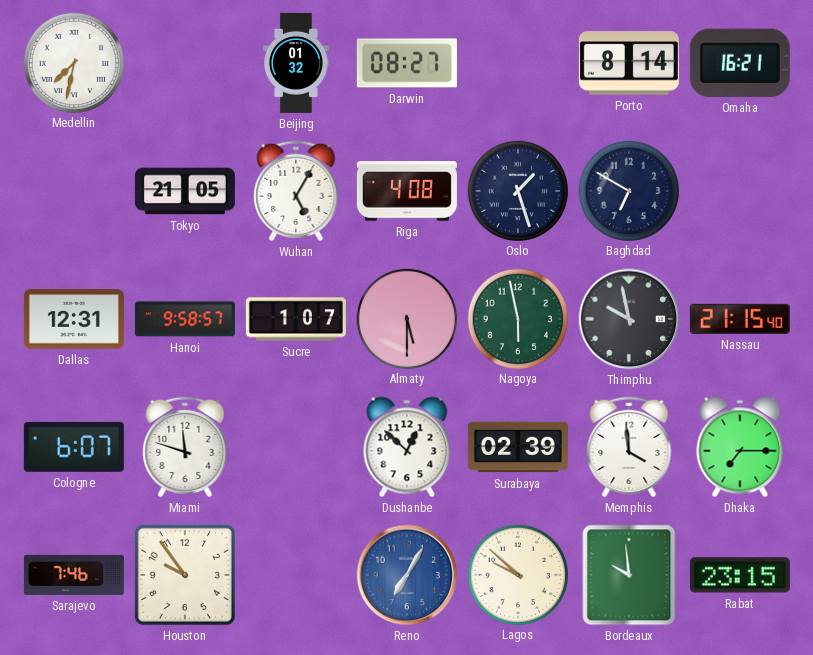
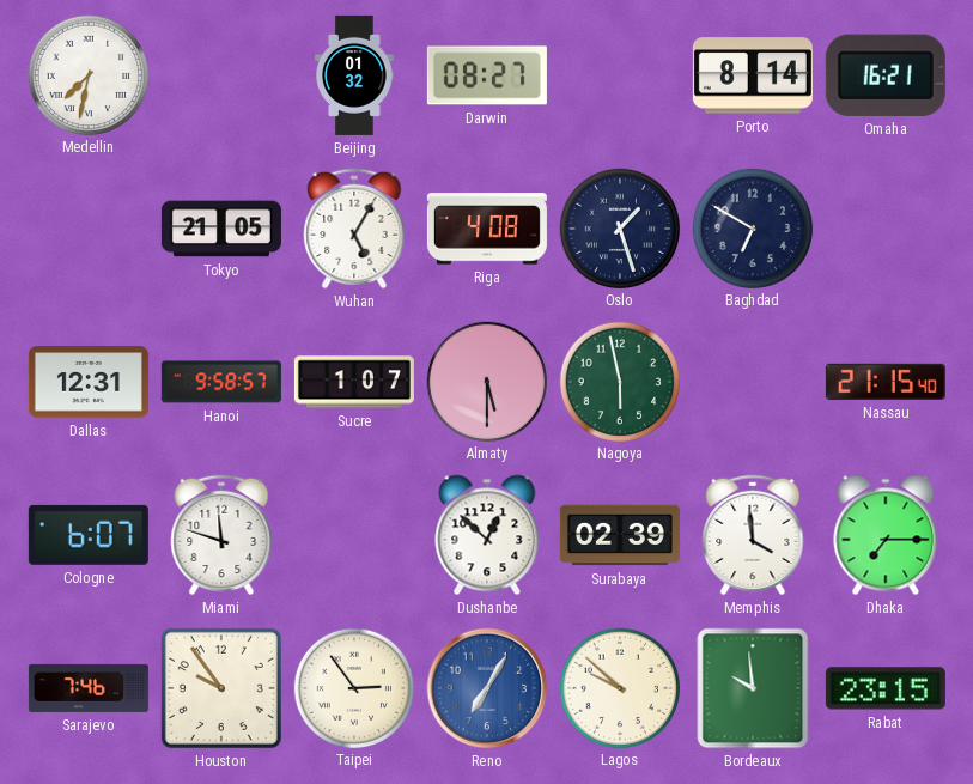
Thimphu: 9:58 -> none (629, 319)
Taipei: none -> 2:54 (353, 687)
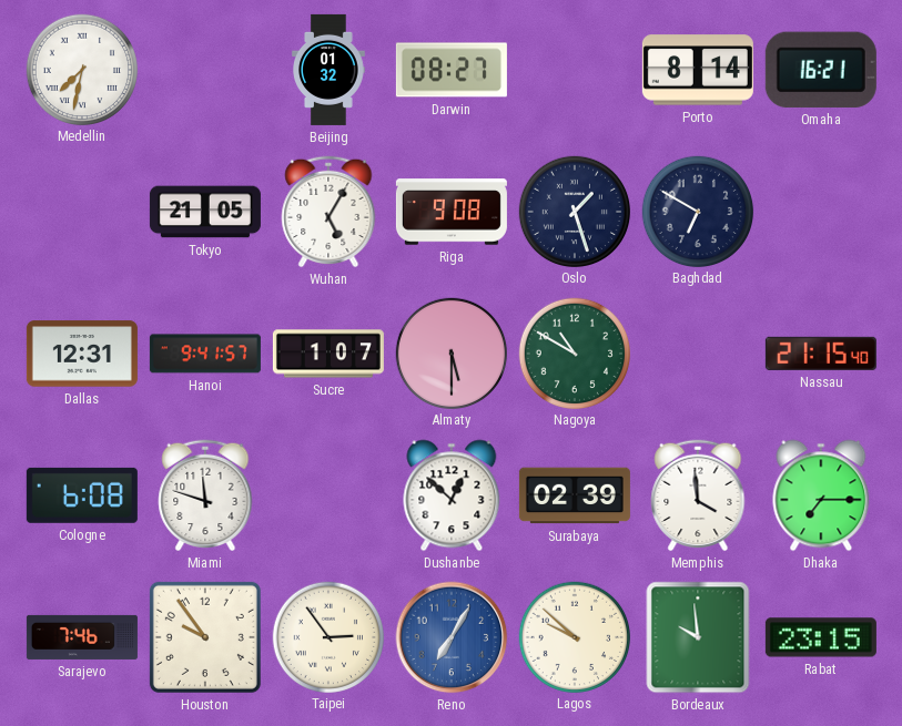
Riga: 4:08 -> 9:08 (452, 212)
Hanoi: 9:58 -> 9:41 (205, 354)
Nagoya: 5:58 -> 10:50 (574, 352)
Cologne: 6:07 -> 6:08 (82, 495)
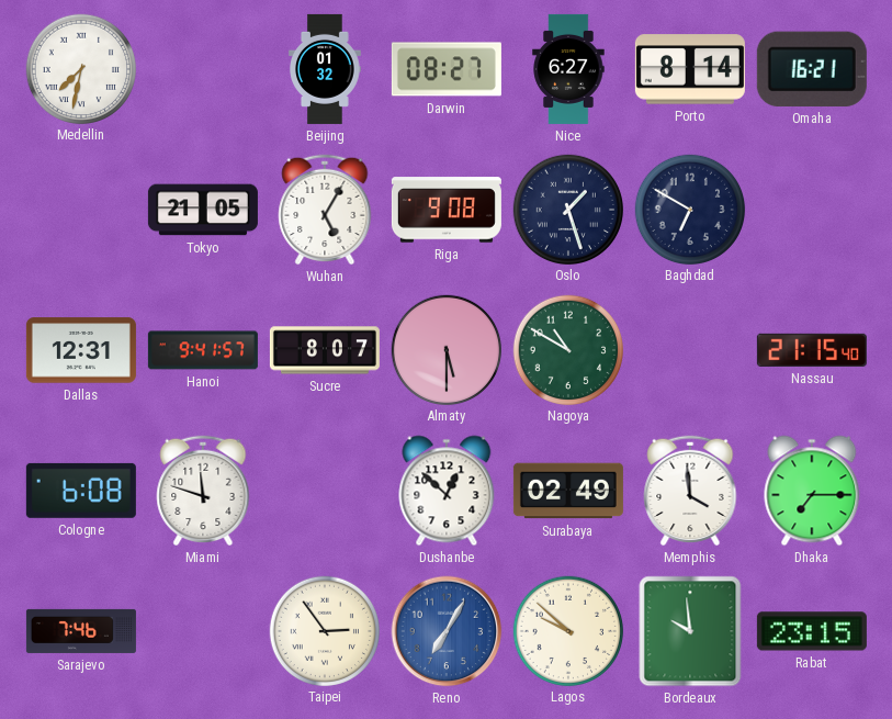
Nice: none -> 6:27 (568, 69)
Sucre: 1:07 -> 8:07 (325, 350)
Surabaya: 02:39 -> 02:49 (568, 491)
Houston: 9:54 -> none (205, 637)
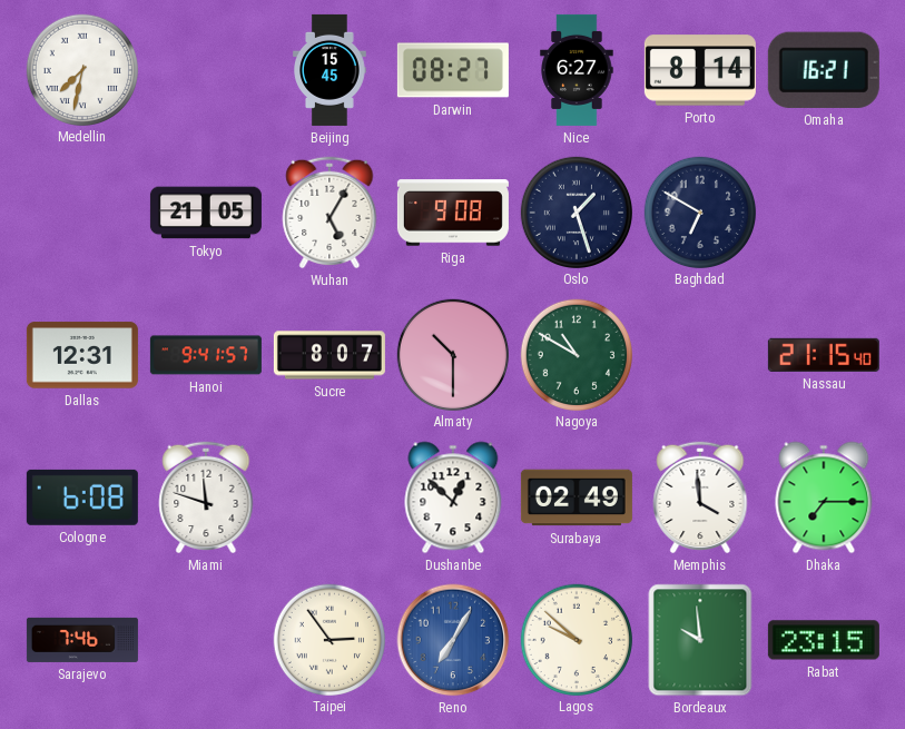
Beijing: 01:32 -> 15:45 (329, 70)
Almaty: 5:30 -> 10:30 (452, 354)
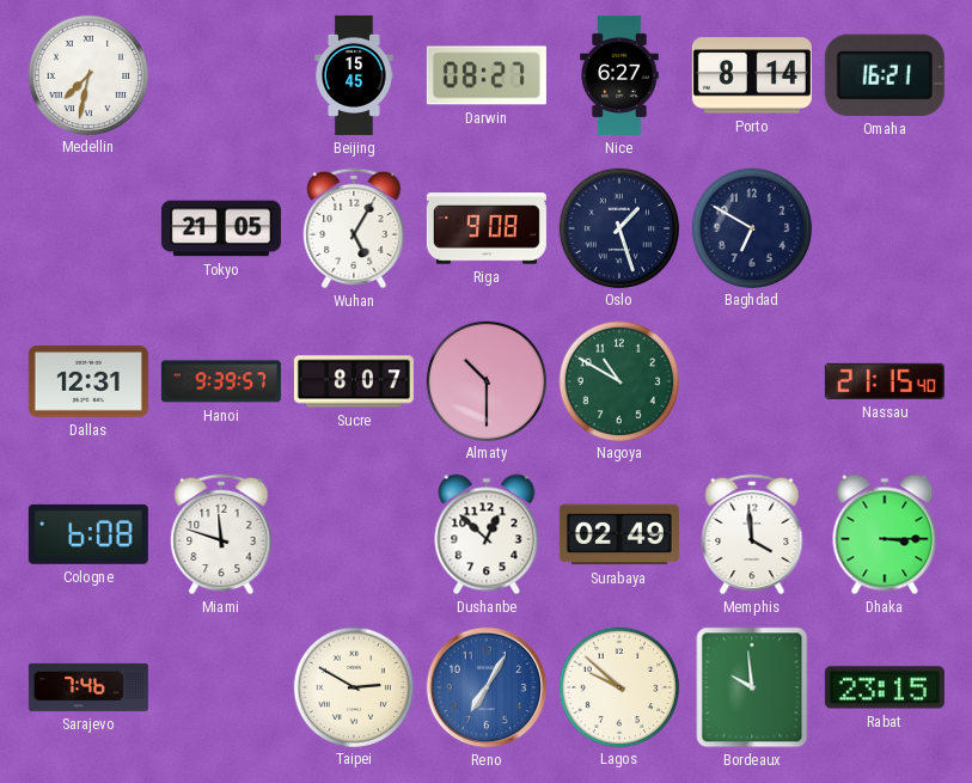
Hanoi: 9:41 -> 9:39 (221, 381)
Dhaka: 7:15 -> 3:15 (885, 534)
Taipei: 2:54 -> 2:50 (353, 686)
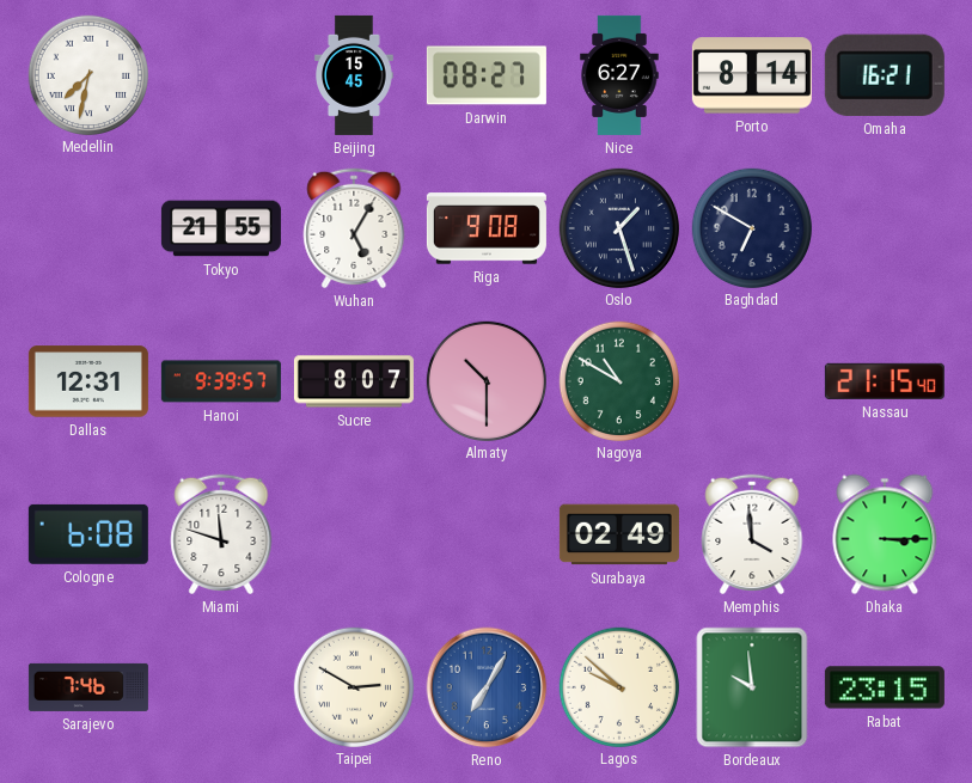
Tokyo: 21:05 -> 21:55 (221, 228)
Dushanbe: 12:52 -> none (487, 534)
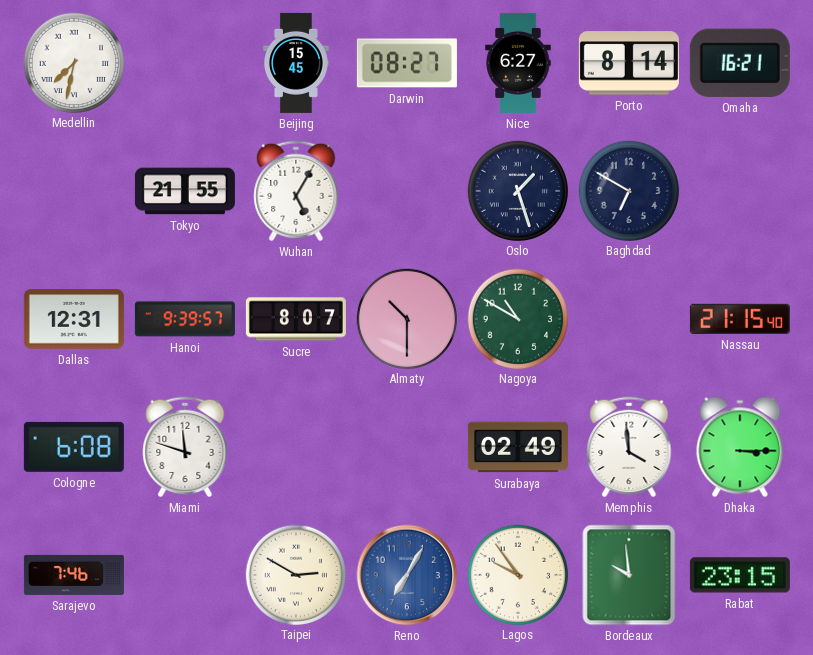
Riga: 9:08 -> none (487, 228)
Lagos: 9:52 -> 9:54 (517, 574)
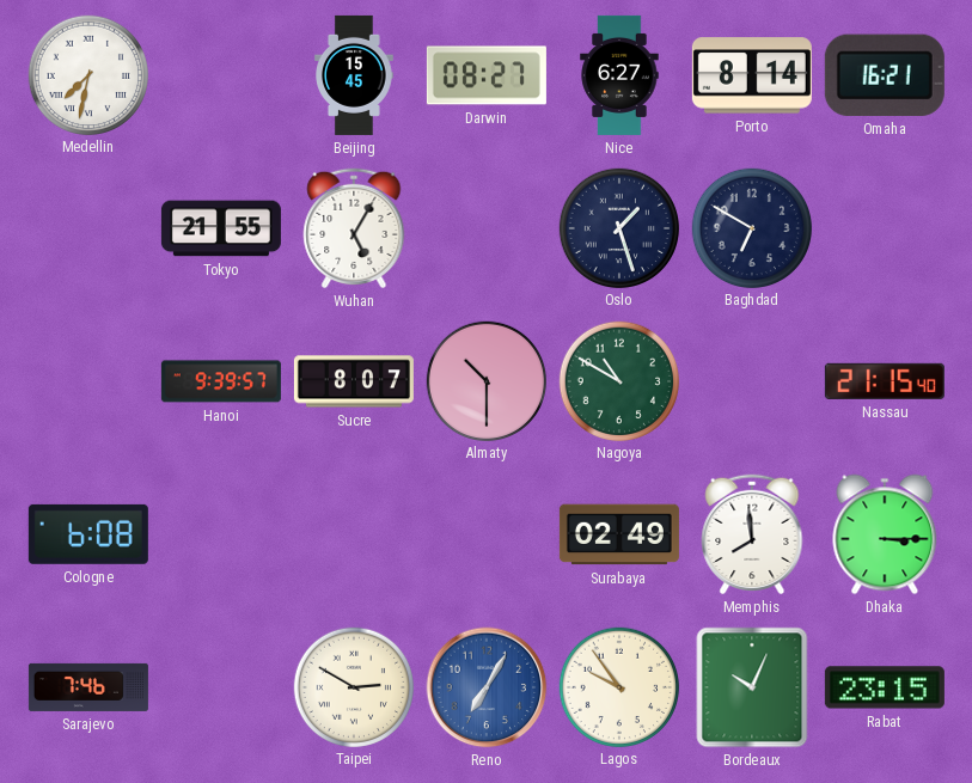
Dallas: 12:31 -> none (74, 319)
Miami: 11:48 -> none (185, 447)
Memphis: 3:59 -> 7:59 (752, 534)
Bordeaux: 9:59 -> 10:04 (752, 687)
